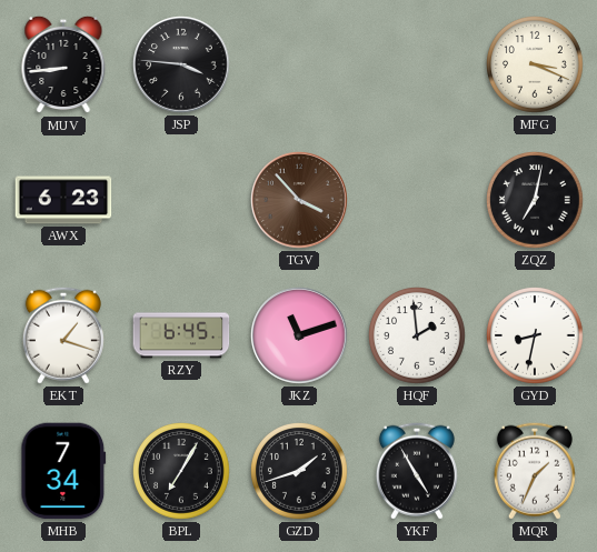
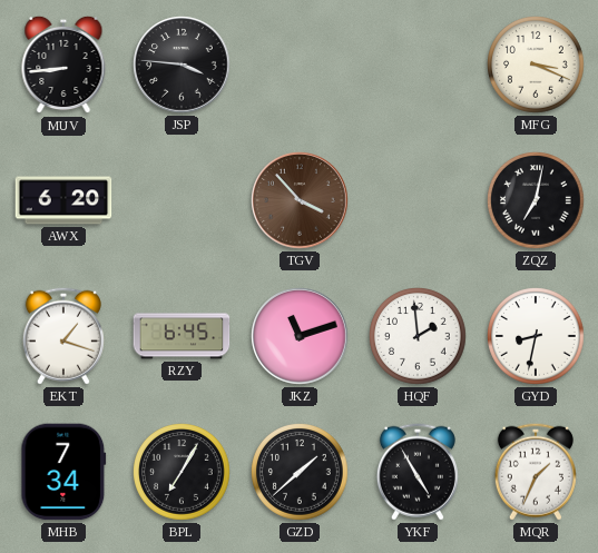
AWX: 6:23 -> 6:20 (63, 200)
GZD: 1:42 -> 1:38 (301, 473)
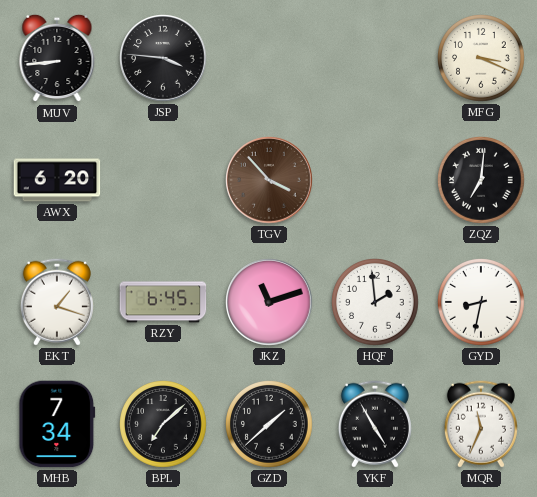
ZQZ: 7:02 -> 7:01 (482, 181)
BPL: 7:05 -> 7:08 (164, 425)
MQR: 1:34 -> 11:34 (481, 424)
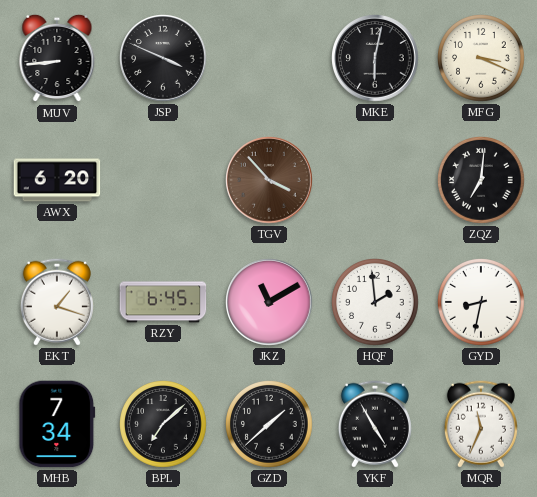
JSP: 3:46 -> 3:49 (163, 58)
MKE: none -> 6:02 (375, 58)
JKZ: 11:12 -> 11:10 (269, 302)
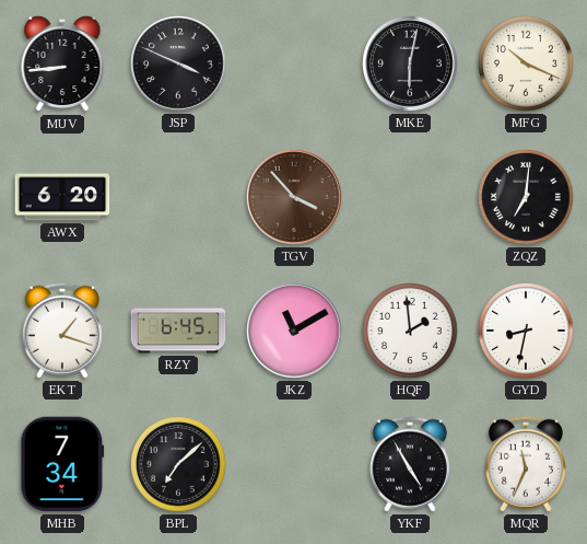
MFG: 3:19 -> 10:19 (527, 65)
GZD: 1:38 -> none (270, 425)
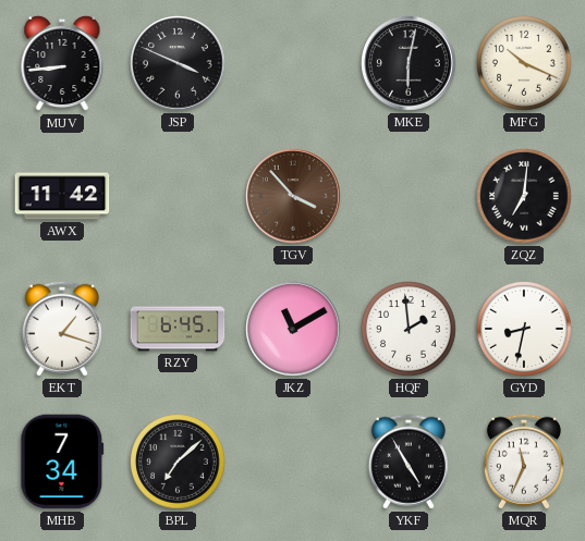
AWX: 6:20 -> 11:42 (62, 196)
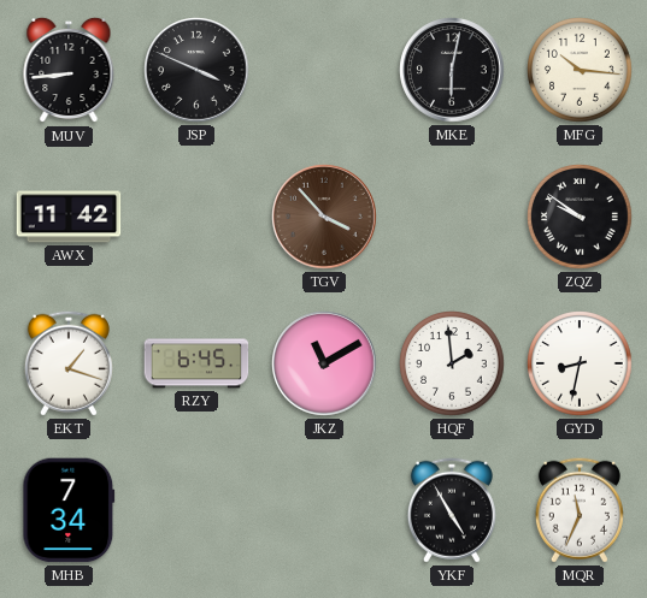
MFG: 10:19 -> 10:16 (581, 71)
ZQZ: 7:01 -> 9:51 (581, 218)
BPL: 7:08 -> none (179, 463)
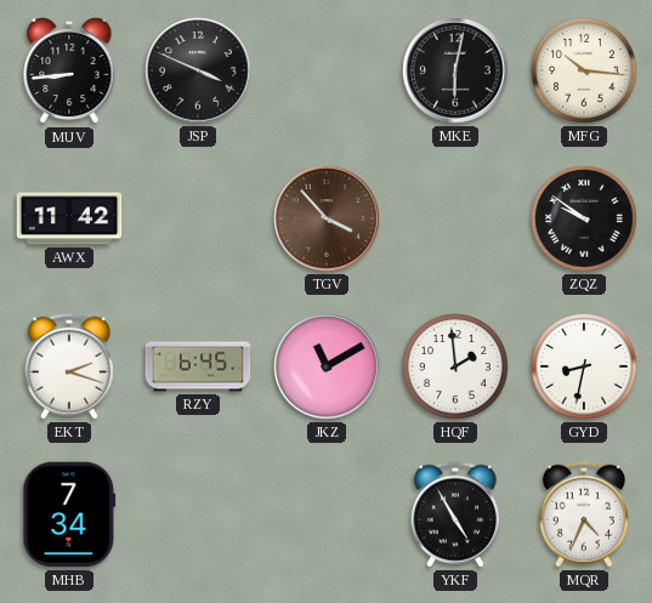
EKT: 1:18 -> 2:18 (69, 366)
MQR: 11:34 -> 4:34 (584, 514)
